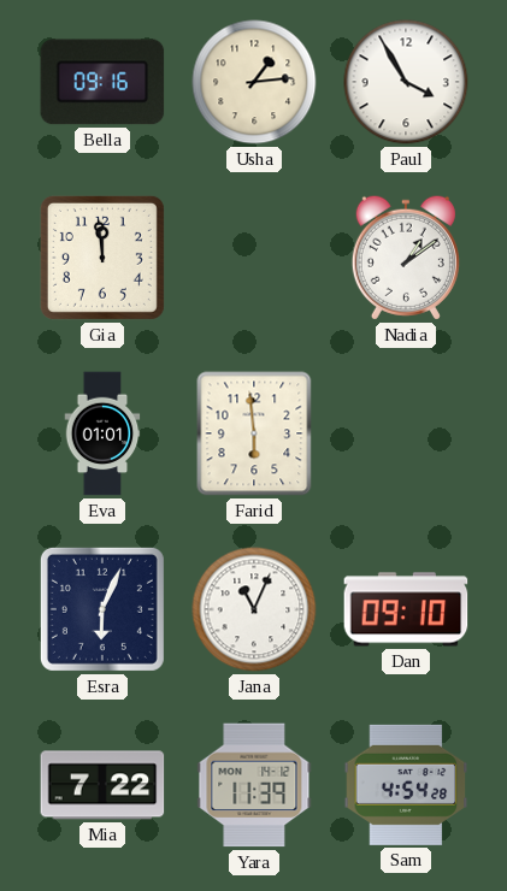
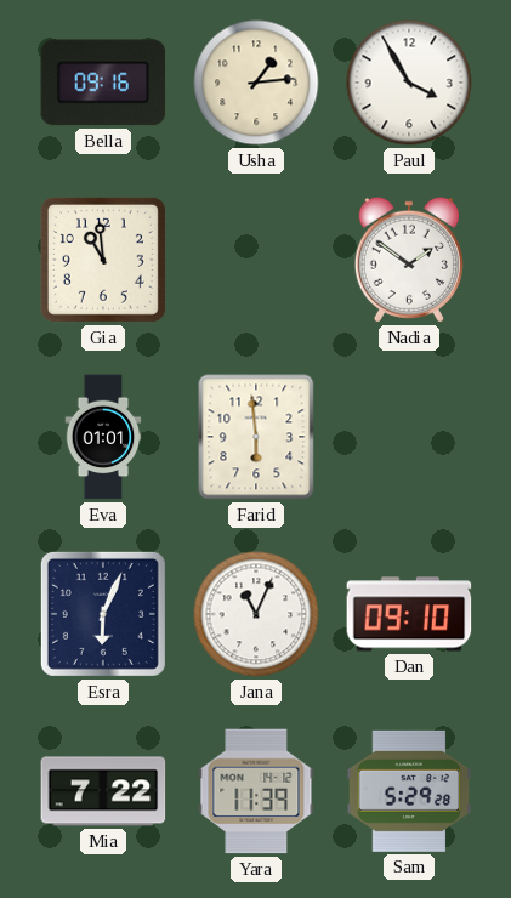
Gia: 11:59 -> 10:59 (103, 260)
Nadia: 1:09 -> 1:51 (409, 260)
Sam: 4:54 -> 5:29 (409, 791)
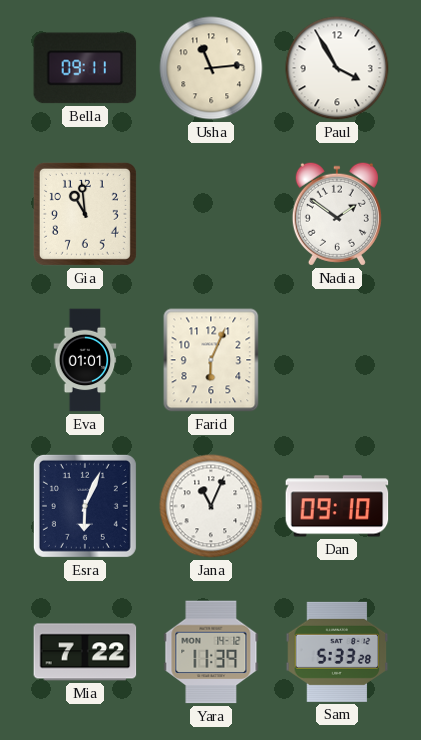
Bella: 09:16 -> 09:11 (85, 68)
Usha: 1:14 -> 11:14 (211, 68)
Farid: 5:59 -> 6:04 (211, 360)
Sam: 5:29 -> 5:33 (337, 652)
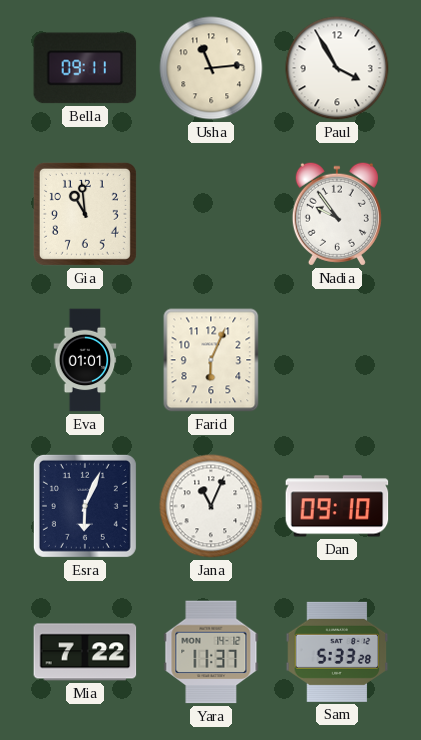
Nadia: 1:51 -> 9:54 (337, 214)
Yara: 11:39 -> 11:37 (211, 652)
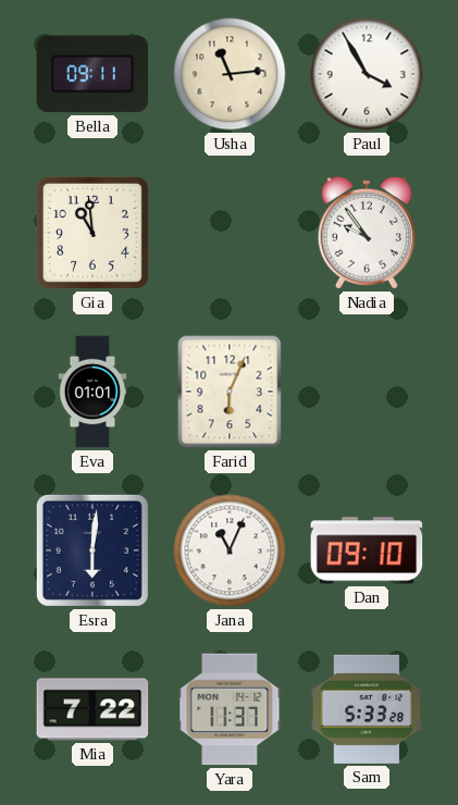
Esra: 6:04 -> 6:01 (92, 550)
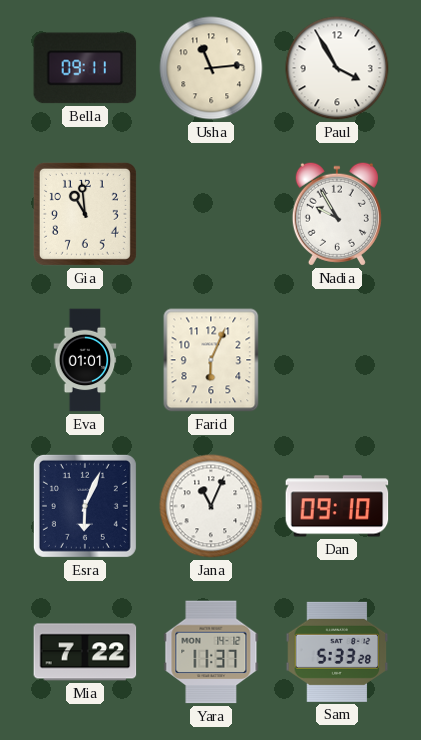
Nadia: 9:54 -> 9:55 (337, 214)
Esra: 6:01 -> 6:04 (85, 506)
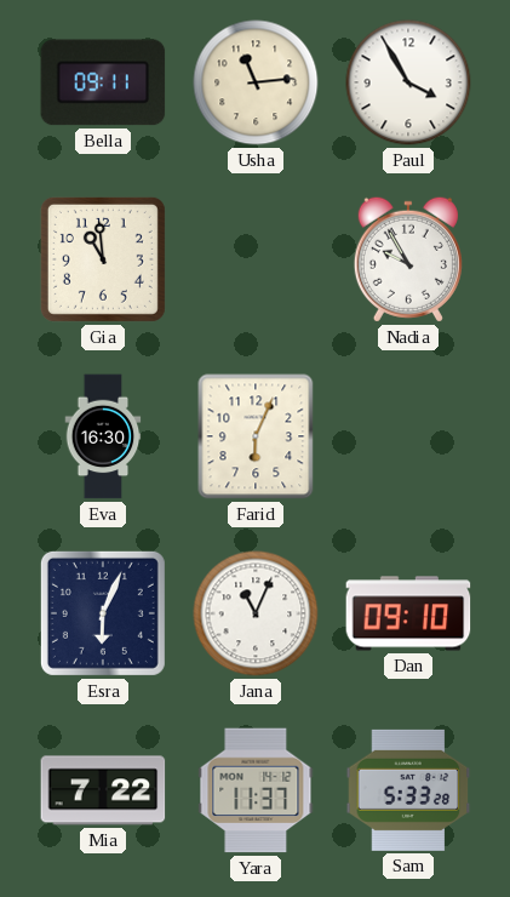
Eva: 01:01 -> 16:30 (103, 436)
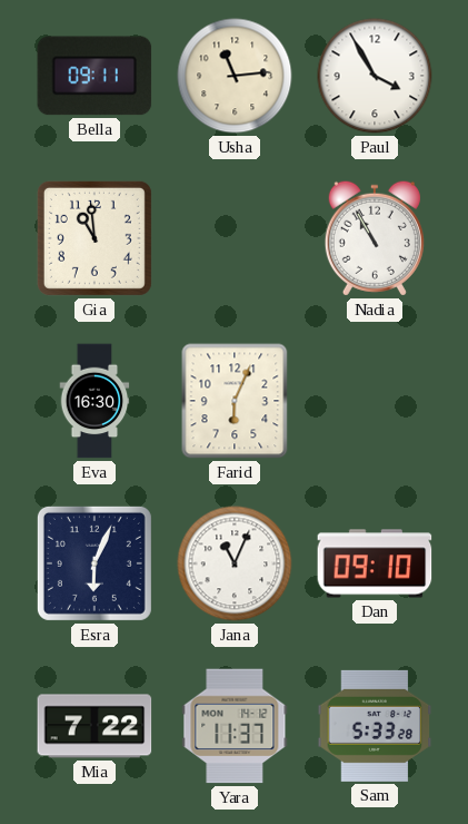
Nadia: 9:55 -> 10:55 (375, 238)
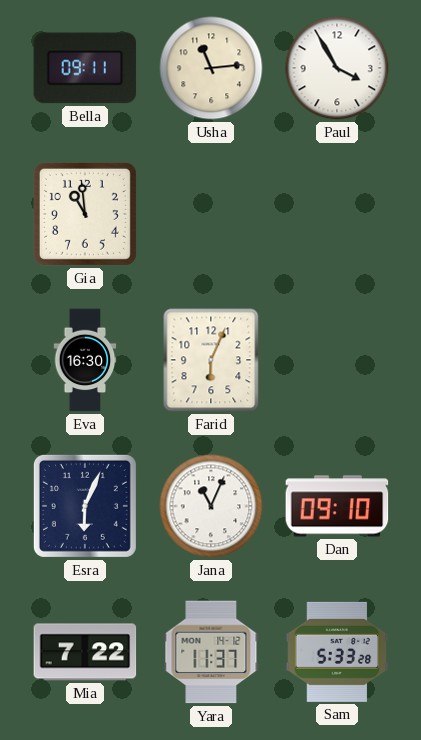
Nadia: 10:55 -> none (375, 238)
